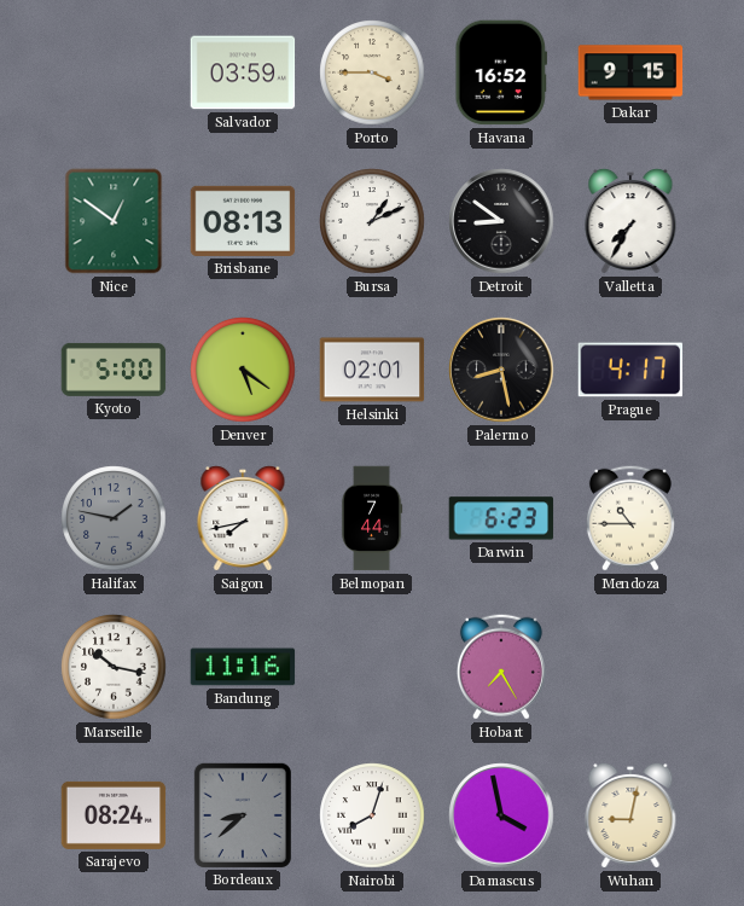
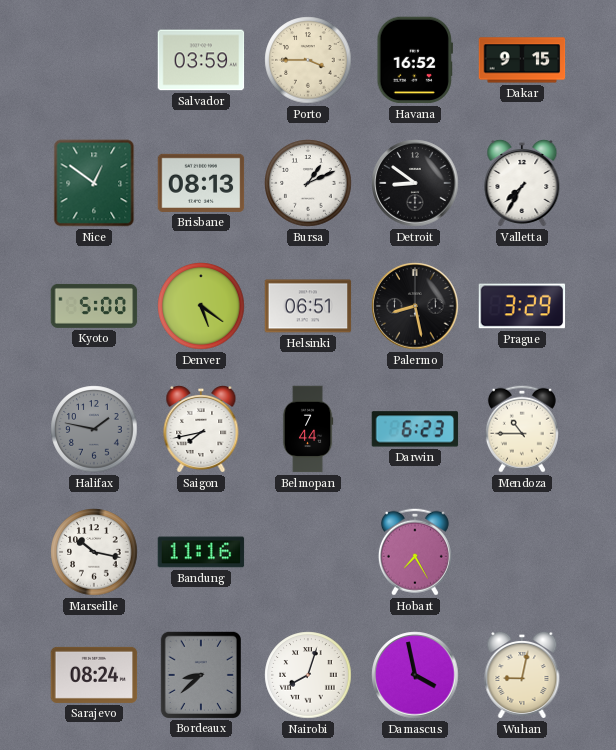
Helsinki: 02:01 -> 06:51 (308, 306)
Prague: 4:17 -> 3:29 (522, 306)
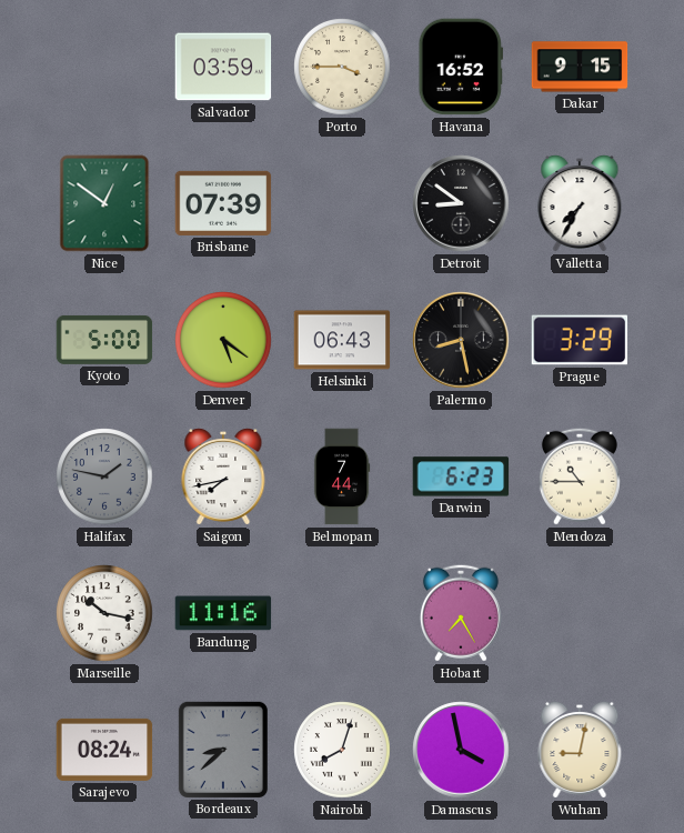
Brisbane: 08:13 -> 07:39 (223, 203)
Bursa: 1:11 -> none (308, 183)
Helsinki: 06:51 -> 06:43 (342, 340)
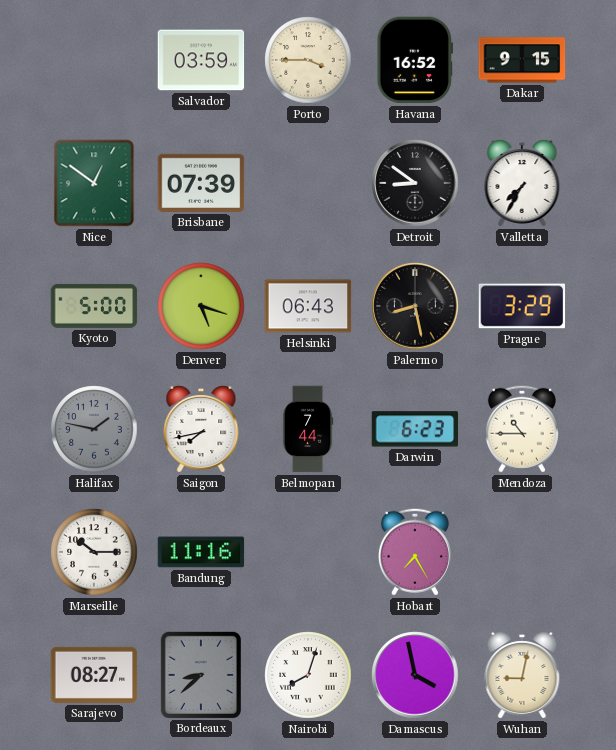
Denver: 5:21 -> 5:18 (201, 306)
Marseille: 10:17 -> 10:15 (94, 552)
Sarajevo: 08:24 -> 08:27 (94, 675)
